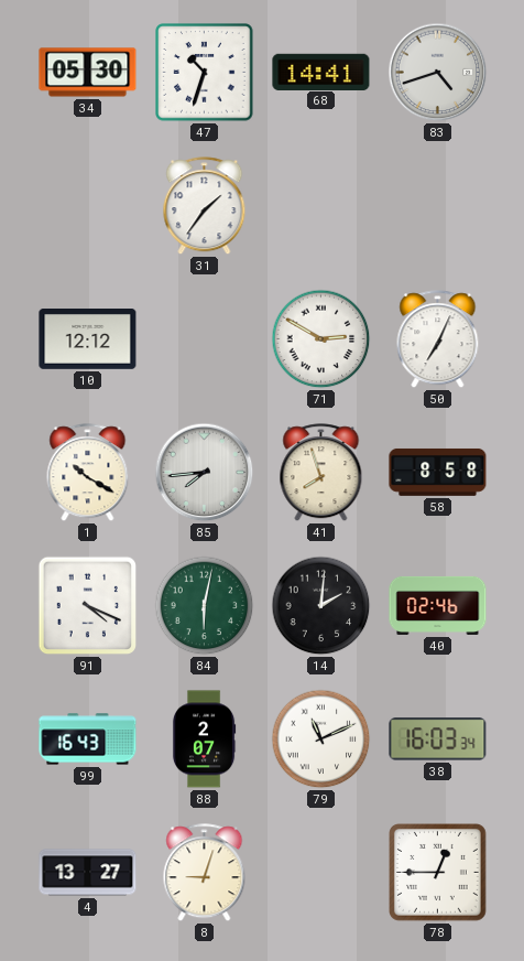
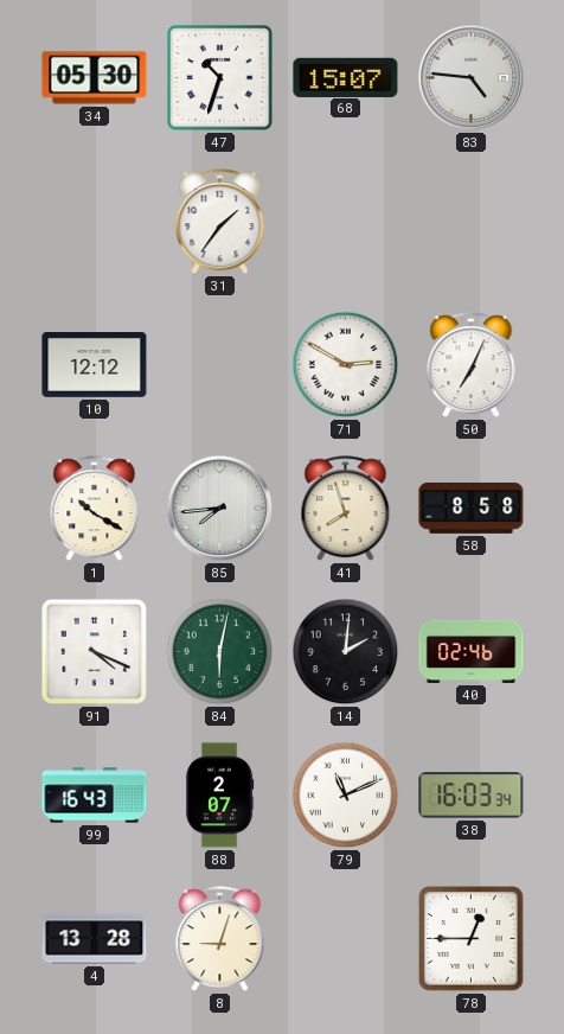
68: 14:41 -> 15:07 (346, 77)
83: 4:42 -> 4:46 (472, 78)
4: 13:27 -> 13:28 (95, 939)
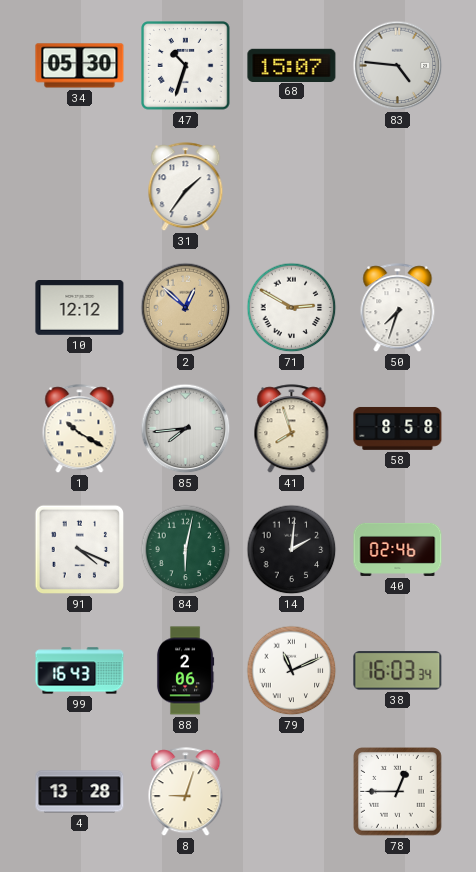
2: none -> 12:52 (186, 308)
50: 7:04 -> 7:33 (398, 308)
88: 2:07 -> 2:06 (185, 671)
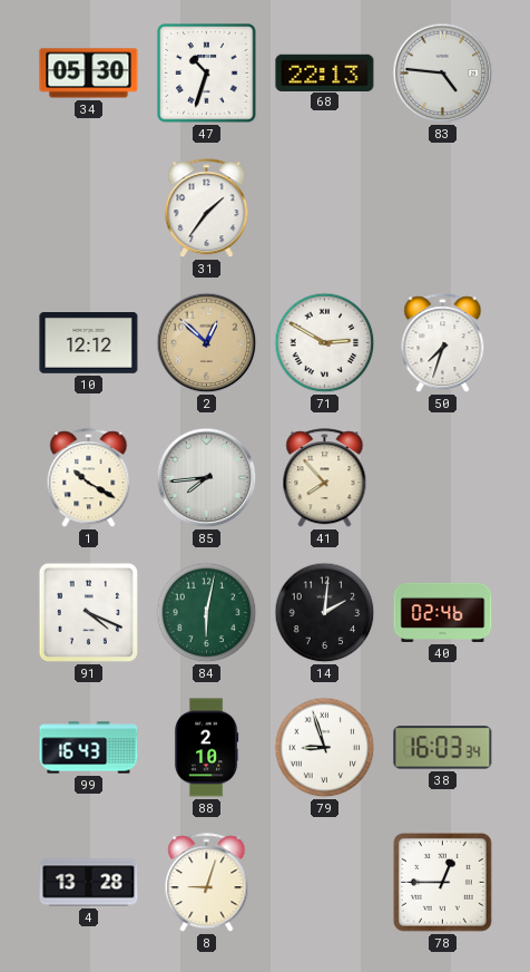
68: 15:07 -> 22:13 (325, 72)
41: 7:57 -> 7:53 (325, 478)
58: 8:58 -> none (398, 429)
88: 2:06 -> 2:10 (206, 748)
79: 11:11 -> 8:57 (325, 748)
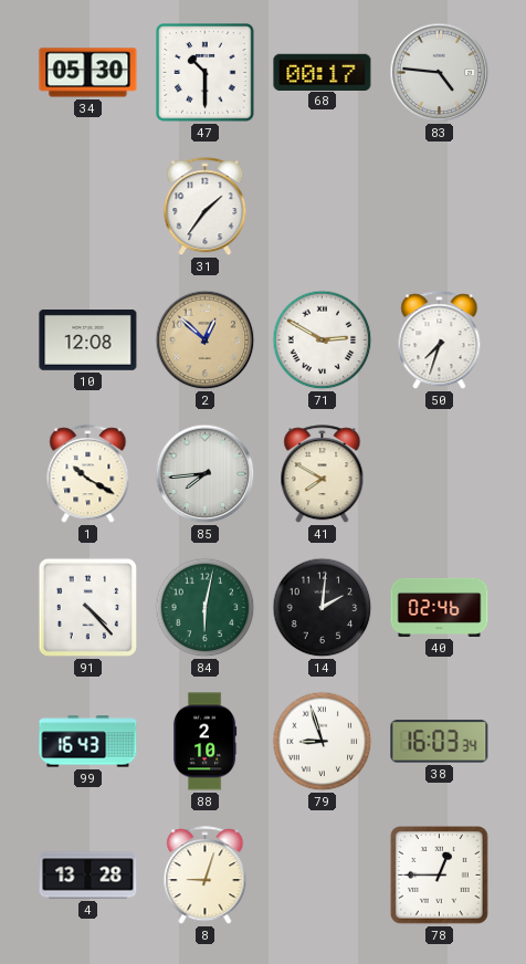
47: 10:33 -> 10:30 (206, 73)
68: 22:13 -> 00:17 (323, 72)
10: 12:12 -> 12:08 (88, 340)
41: 7:53 -> 7:50 (323, 474)
91: 4:19 -> 4:23 (87, 608)
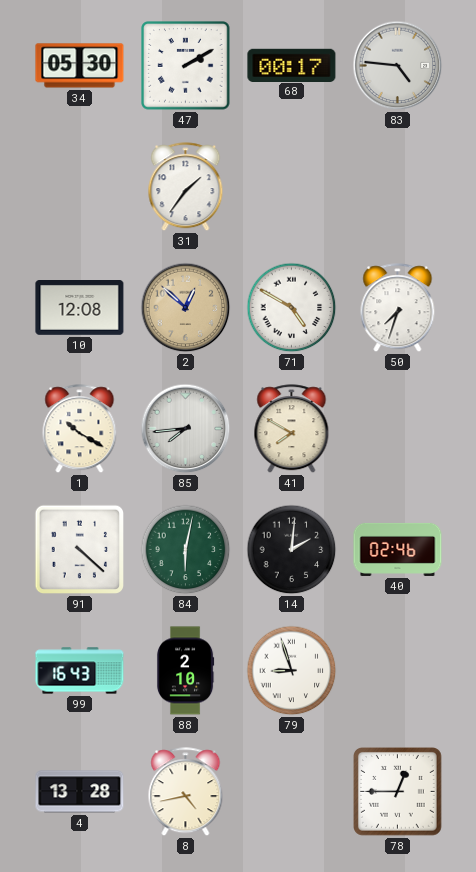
47: 10:30 -> 2:10 (186, 66)
71: 2:50 -> 4:50 (292, 308)
91: 4:23 -> 4:22 (79, 550)
38: 16:03 -> none (440, 742)
8: 9:03 -> 4:43 (186, 792)
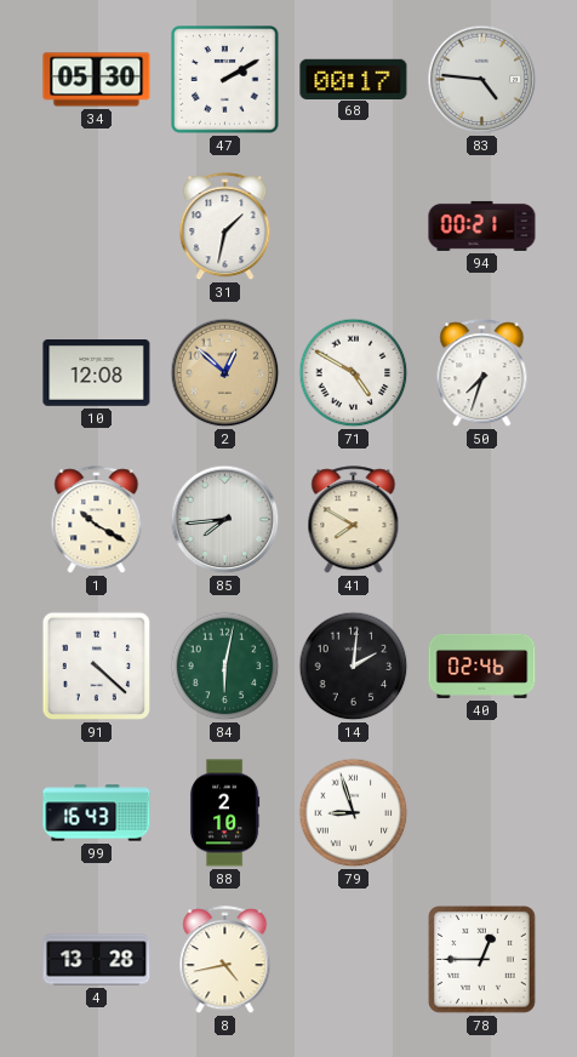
31: 1:36 -> 1:32 (225, 227)
94: none -> 00:21 (482, 225)
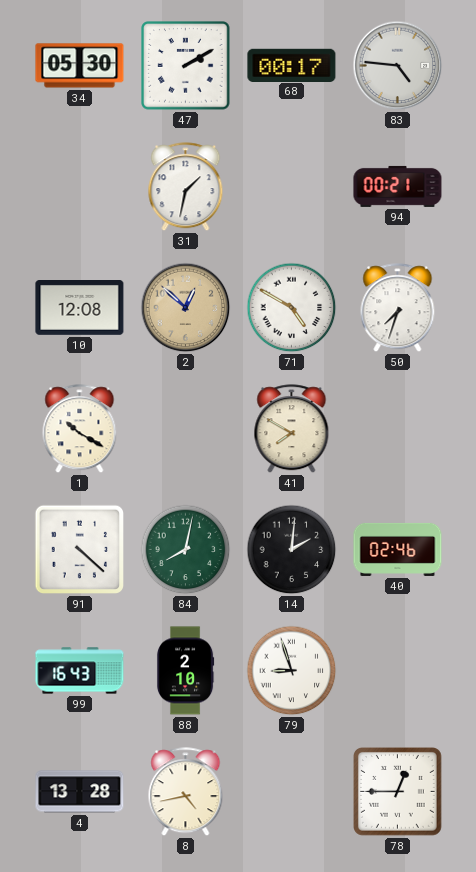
85: 7:44 -> none (225, 520)
84: 6:02 -> 8:02 (186, 550)
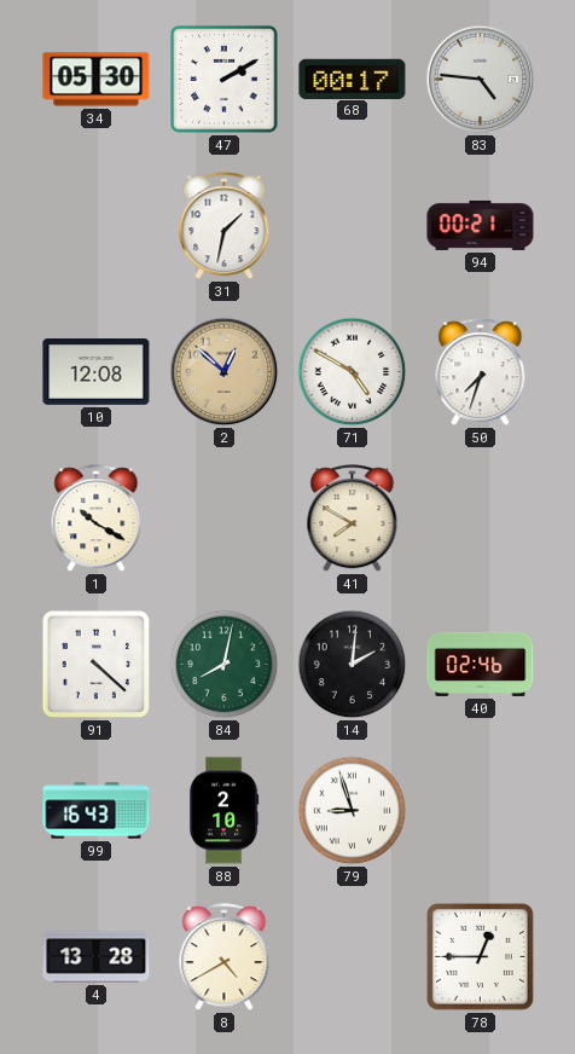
8: 4:43 -> 4:40 (225, 957)
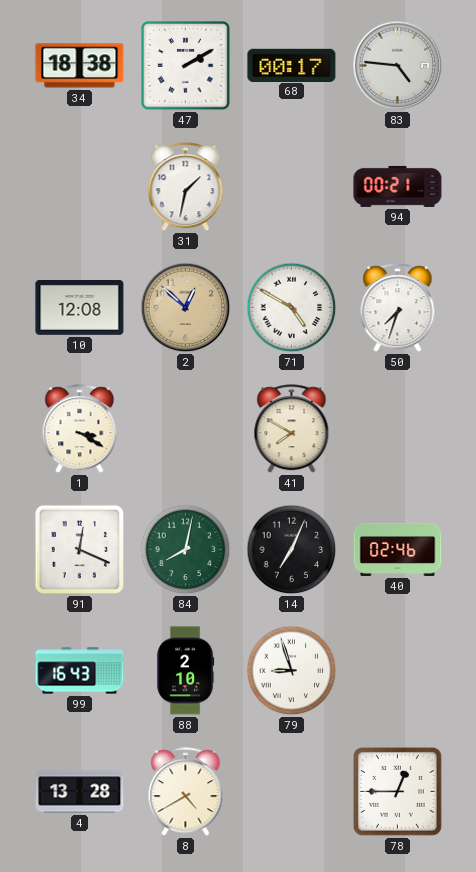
34: 05:30 -> 18:38 (80, 66)
1: 10:20 -> 3:20 (80, 429)
91: 4:22 -> 12:19 (79, 550)
14: 2:01 -> 7:04 (292, 550)
